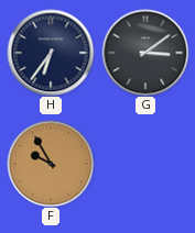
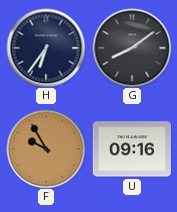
G: 3:09 -> 8:09 (132, 48)
U: none -> 09:16 (132, 149)
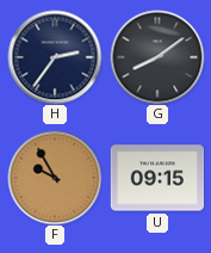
H: 6:36 -> 2:36 (55, 57)
U: 09:16 -> 09:15 (157, 178)
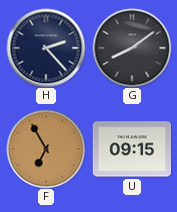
H: 2:36 -> 2:23 (46, 48)
F: 9:55 -> 6:55 (46, 149)
